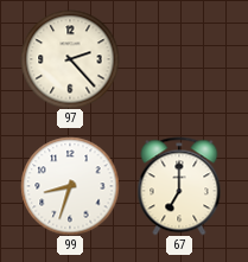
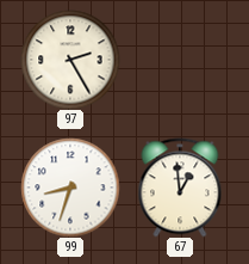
97: 2:23 -> 2:25 (70, 60)
67: 7:00 -> 12:59 (180, 188)
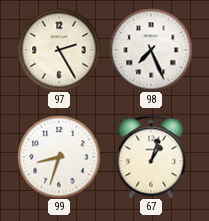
98: none -> 7:26 (151, 50)
67: 12:59 -> 1:03 (151, 157)
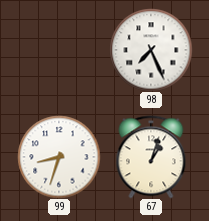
97: 2:25 -> none (59, 50)
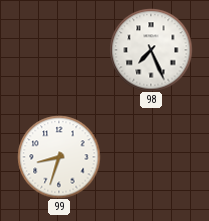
67: 1:03 -> none (151, 157)
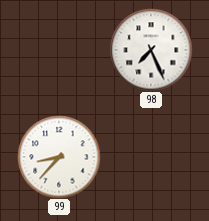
99: 8:33 -> 8:37 (59, 157)
